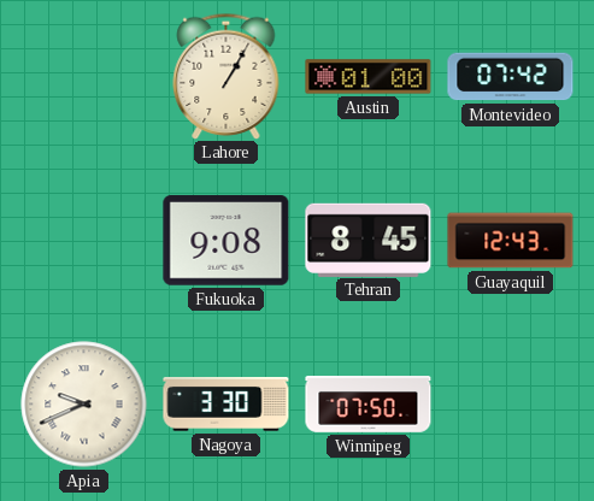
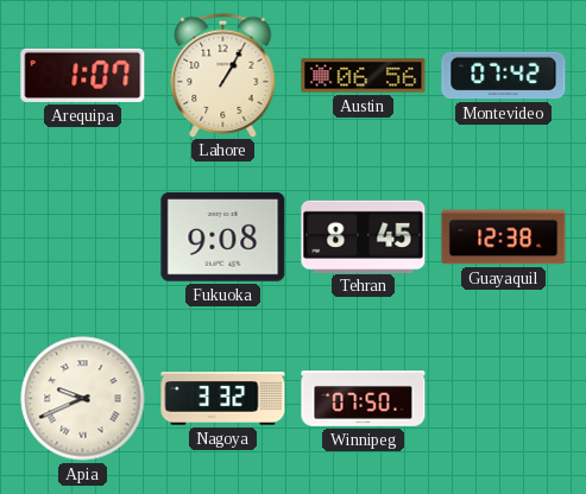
Arequipa: none -> 1:07 (83, 75)
Austin: 01:00 -> 06:56 (364, 76)
Guayaquil: 12:43 -> 12:38 (504, 237)
Nagoya: 3:30 -> 3:32 (223, 399)
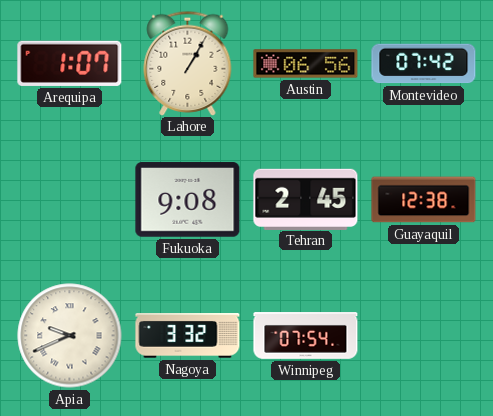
Tehran: 8:45 -> 2:45 (306, 199)
Winnipeg: 07:50 -> 07:54 (306, 336)
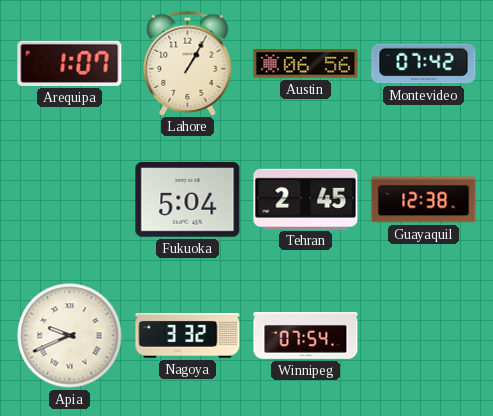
Fukuoka: 9:08 -> 5:04 (188, 200)
